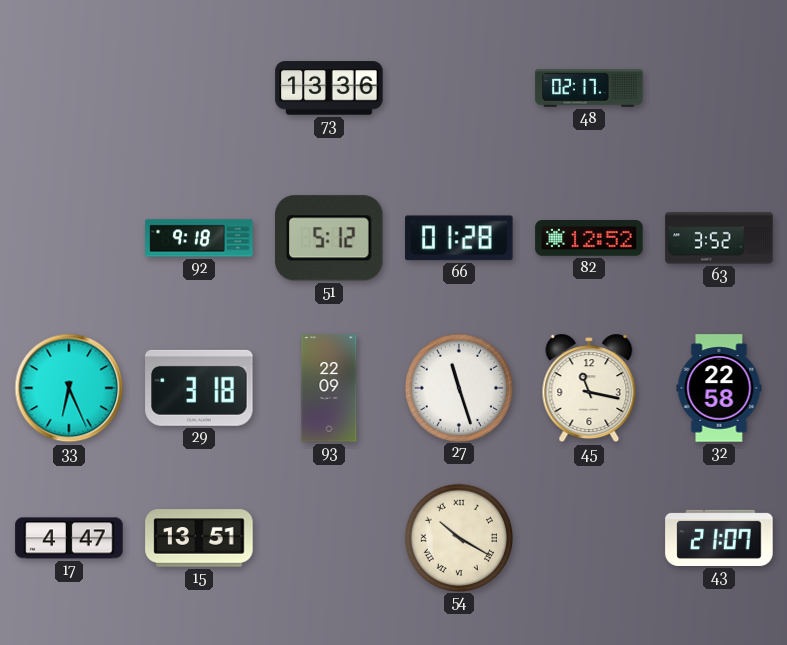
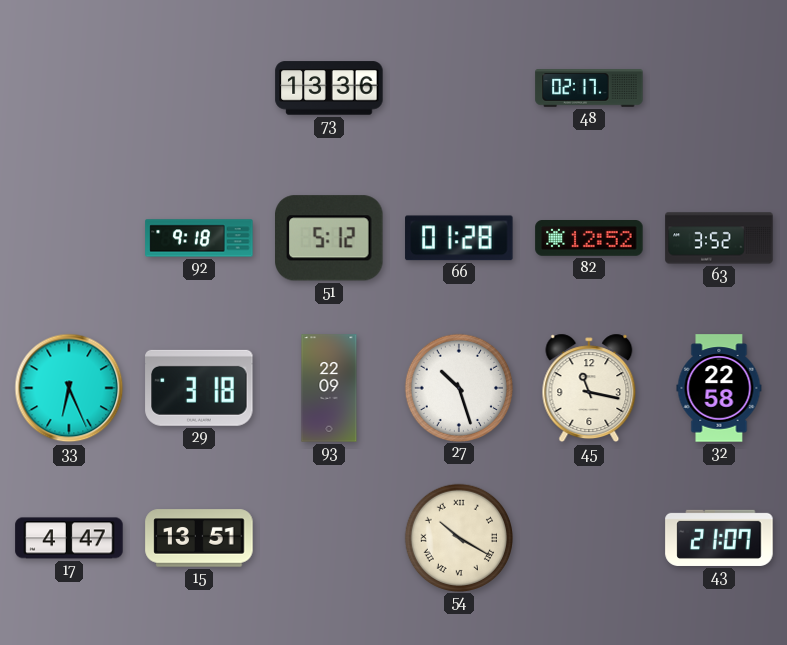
27: 11:27 -> 10:27 (458, 387)
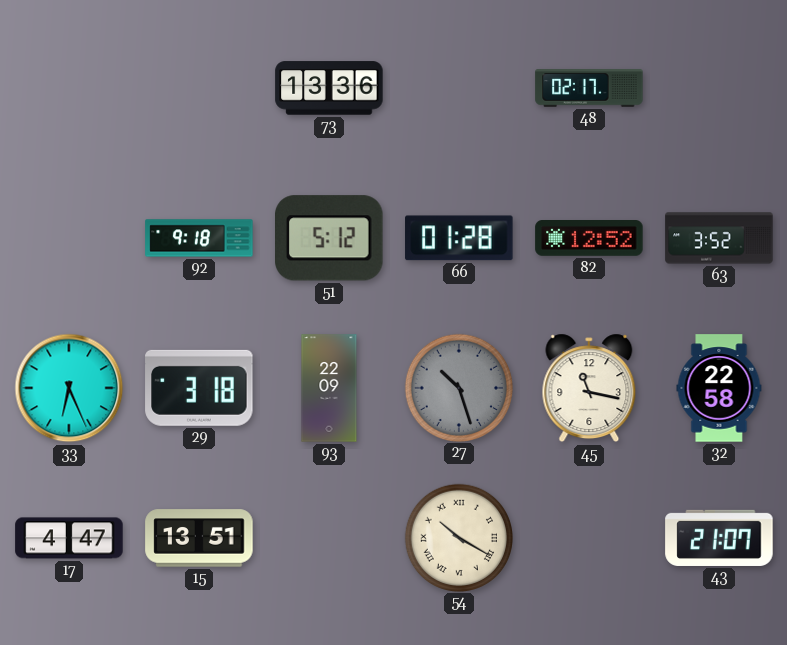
27 dial: white -> grey (458, 387)
